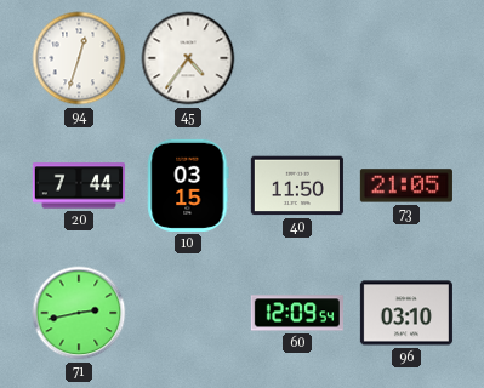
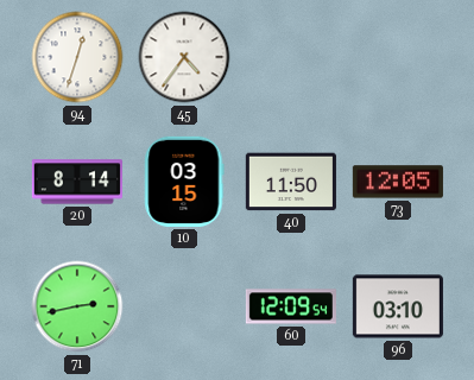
20: 7:44 -> 8:14 (77, 182)
73: 21:05 -> 12:05 (398, 182)
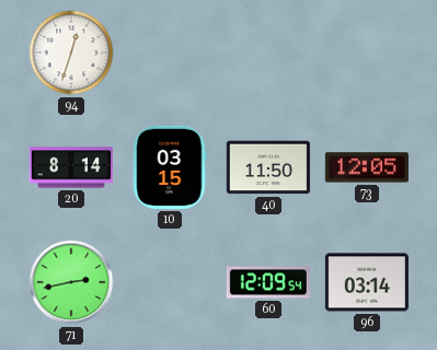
45: 4:36 -> none (184, 57)
96: 03:10 -> 03:14 (367, 282)
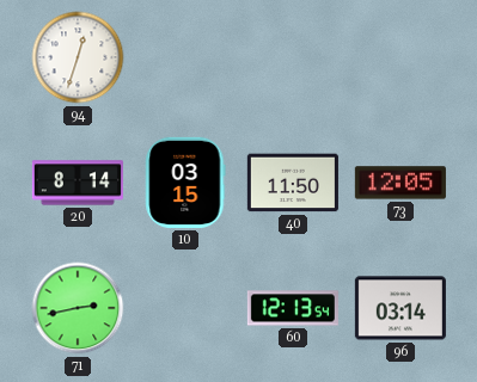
60: 12:09 -> 12:13 (293, 308)
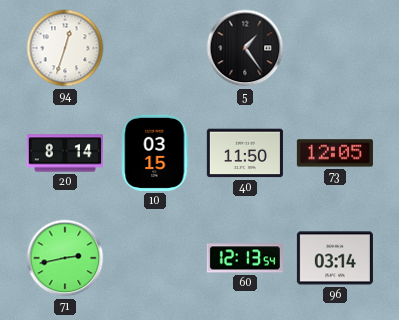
5: none -> 1:24 (245, 48)
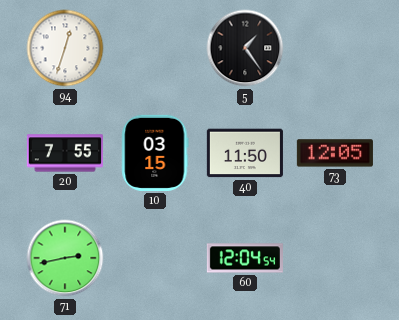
20: 8:14 -> 7:55 (65, 153)
60: 12:13 -> 12:04 (245, 258)
96: 03:14 -> none (335, 258)
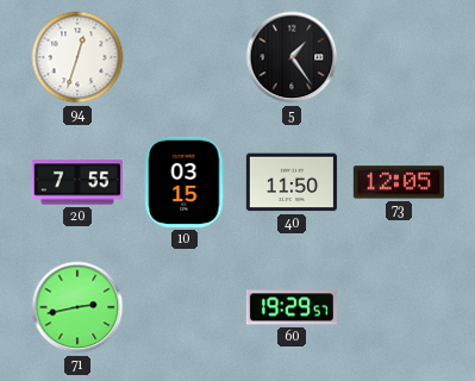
60: 12:04 -> 19:29 (292, 307)
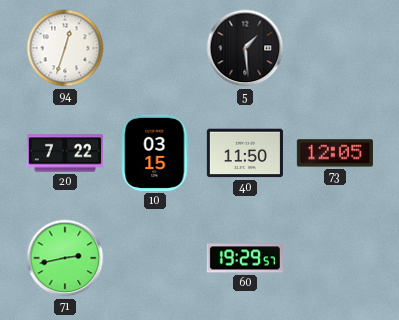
5: 1:24 -> 1:29 (245, 48)
20: 7:55 -> 7:22 (65, 153)
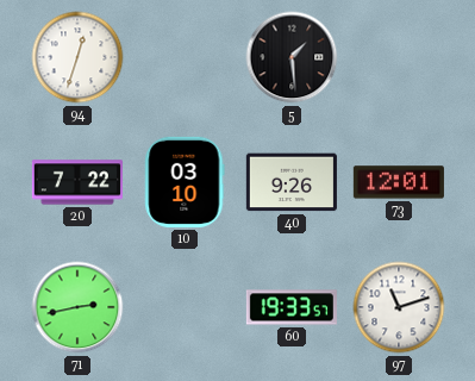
10: 03:15 -> 03:10 (185, 182)
40: 11:50 -> 9:26 (292, 182)
73: 12:05 -> 12:01 (399, 182)
60: 19:29 -> 19:33 (292, 307)
97: none -> 11:12 (399, 307)
